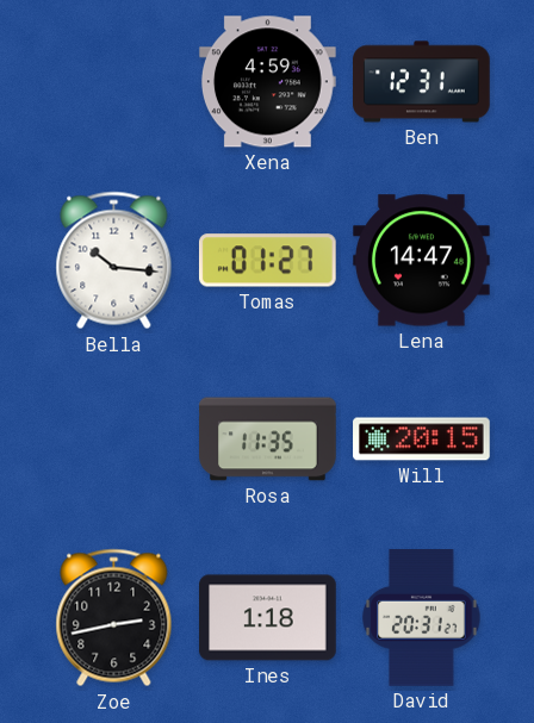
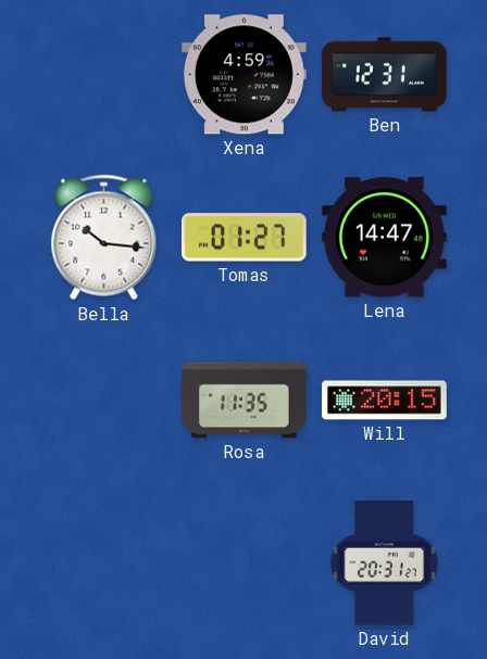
Zoe: 2:43 -> none (114, 618)
Ines: 1:18 -> none (268, 618)
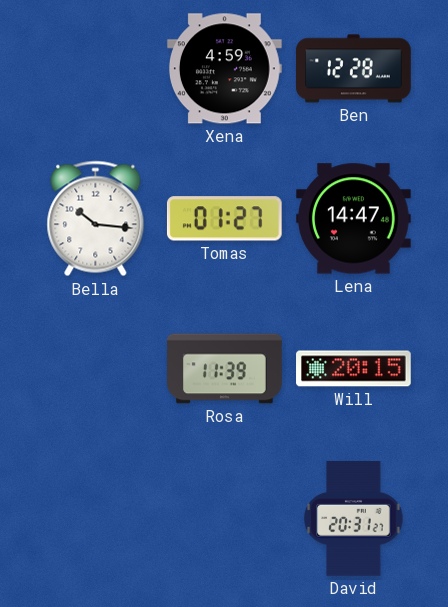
Ben: 12:31 -> 12:28 (354, 69)
Rosa: 11:35 -> 11:39 (225, 369)
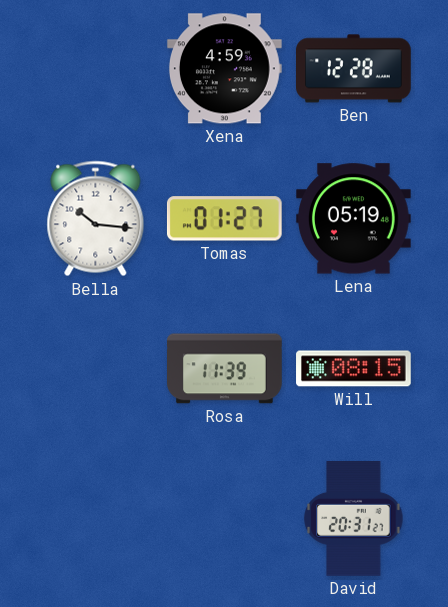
Lena: 14:47 -> 05:19 (354, 219)
Will: 20:15 -> 08:15 (354, 369)
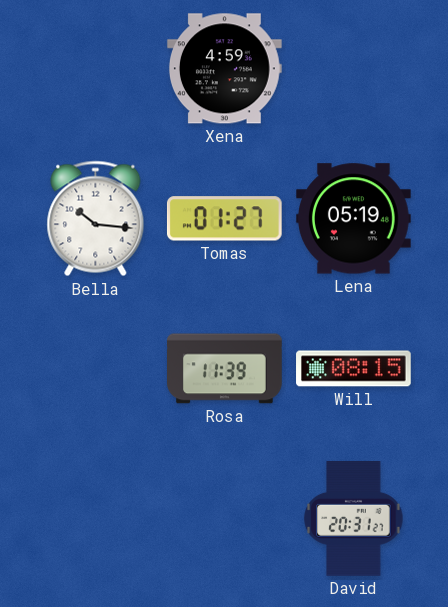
Ben: 12:28 -> none (354, 69)
